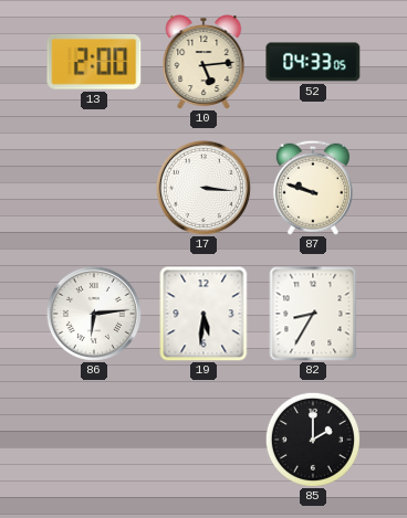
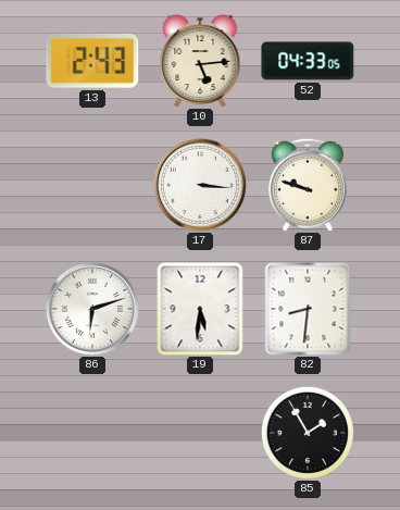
13: 2:00 -> 2:43 (92, 61)
86: 6:14 -> 6:12 (92, 309)
82: 8:35 -> 8:31 (308, 309)
85: 2:00 -> 1:55 (308, 433)
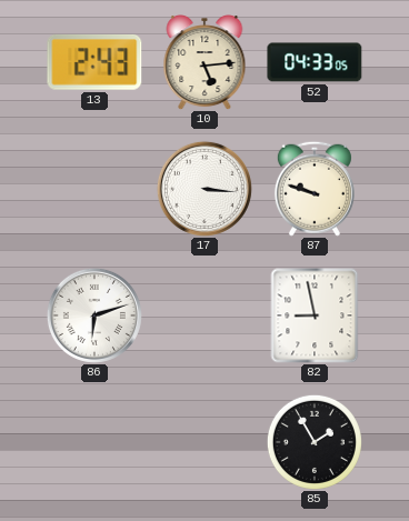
19: 5:31 -> none (200, 309)
82: 8:31 -> 8:58 (315, 315)
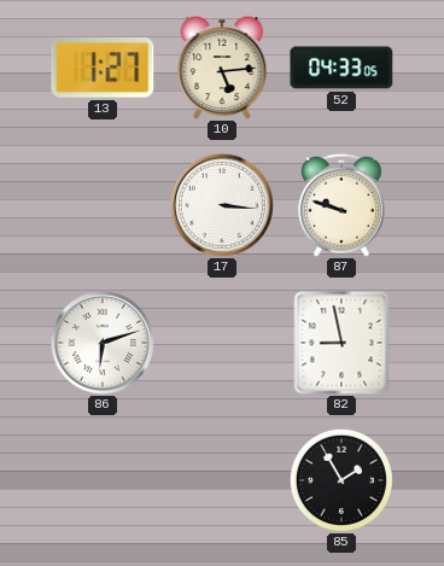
13: 2:43 -> 1:27 (103, 68)
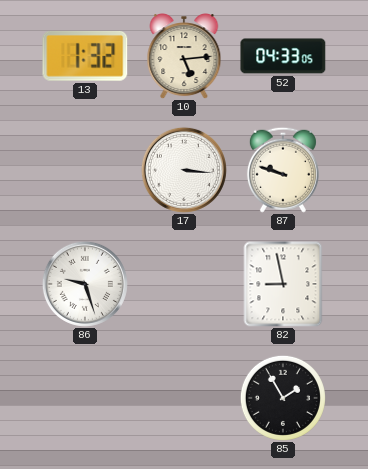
13: 1:27 -> 1:32 (85, 56)
86: 6:12 -> 9:27 (85, 284)
